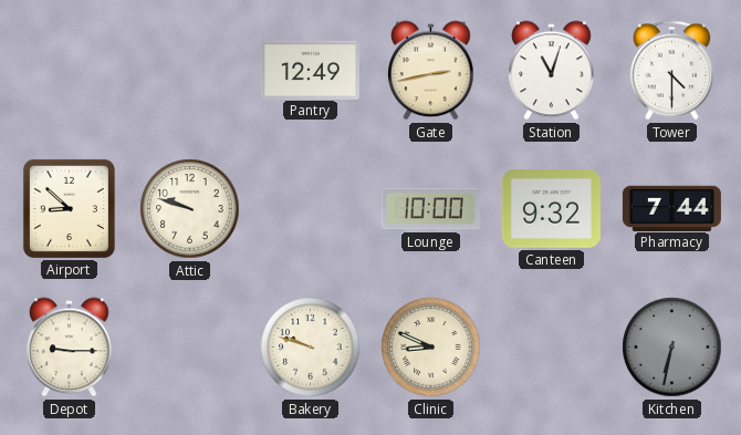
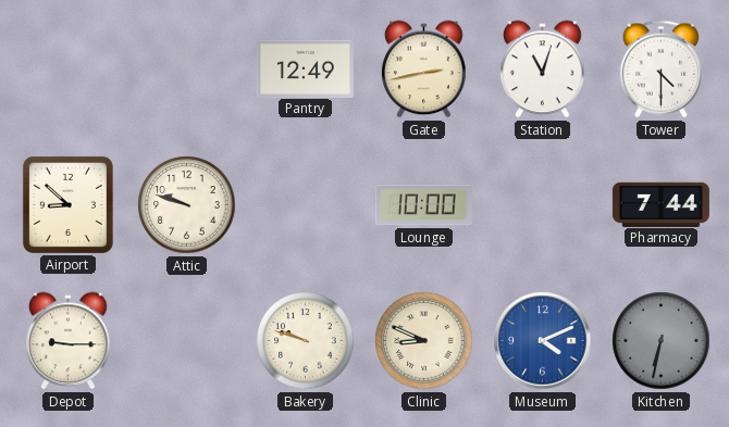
Canteen: 9:32 -> none (551, 209)
Museum: none -> 4:11 (543, 341)
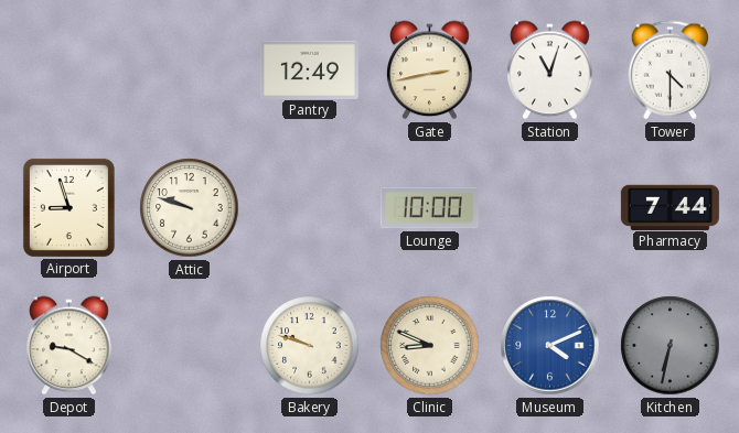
Airport: 8:52 -> 8:57 (68, 207)
Depot: 9:15 -> 9:20 (69, 346)
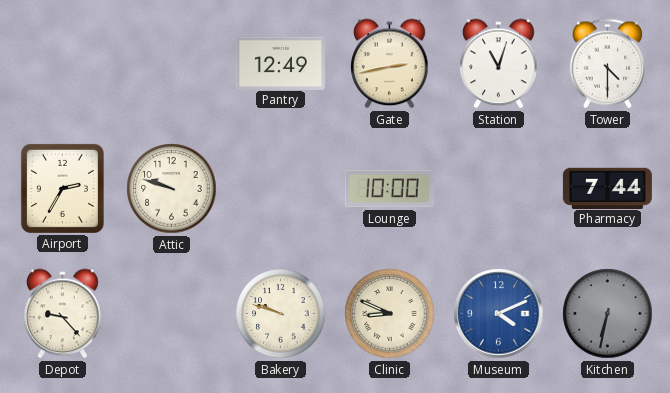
Airport: 8:57 -> 2:35 (62, 188)
Depot: 9:20 -> 9:23 (63, 314)
